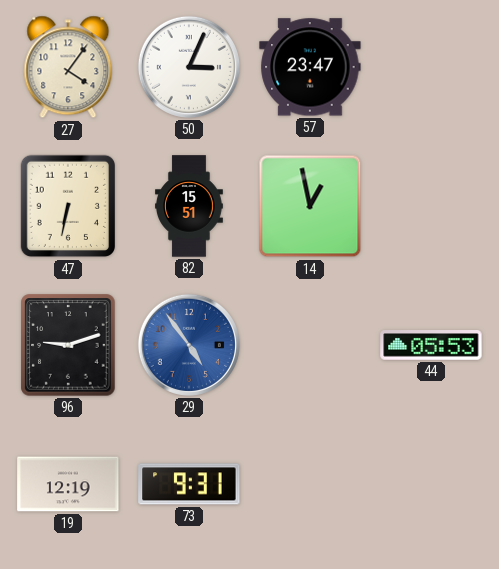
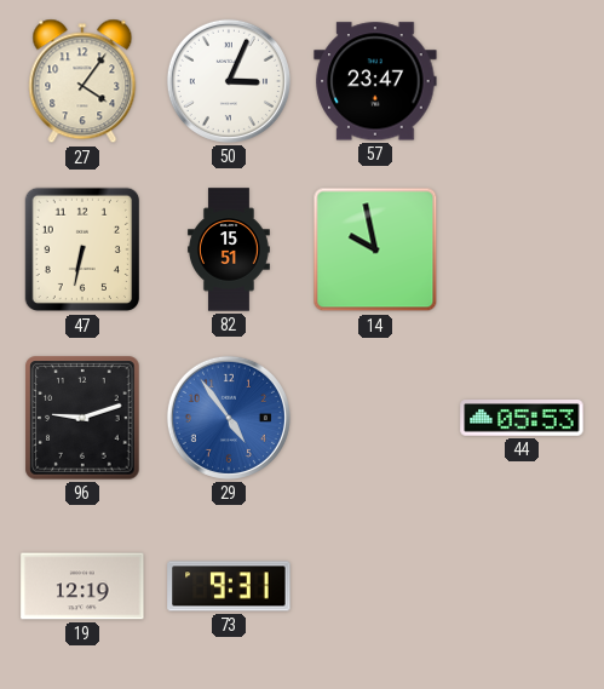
14: 12:58 -> 9:58 (375, 249)
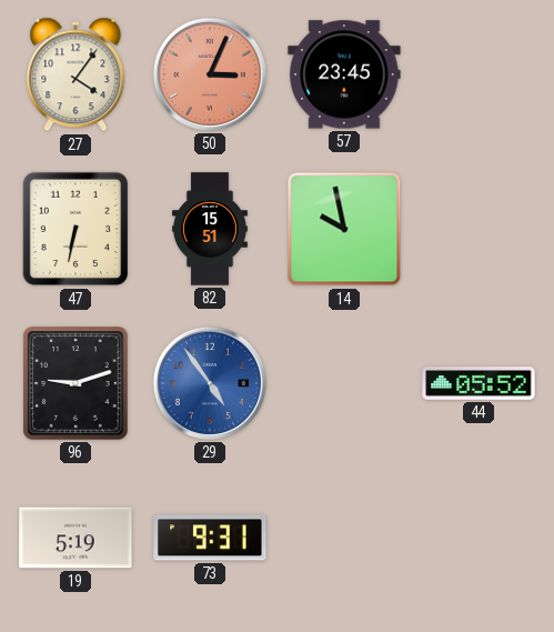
50 dial: white -> salmon (210, 74)
57: 23:47 -> 23:45 (344, 74)
44: 05:53 -> 05:52 (479, 383)
19: 12:19 -> 5:19 (75, 538)
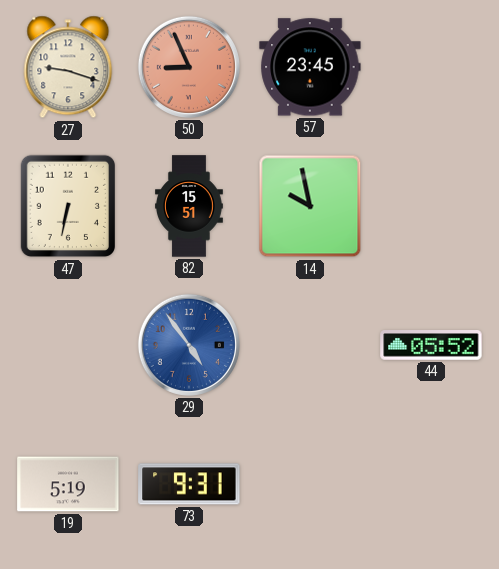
27: 4:06 -> 9:18 (68, 67)
50: 3:04 -> 8:56 (189, 67)
96: 9:12 -> none (75, 383)
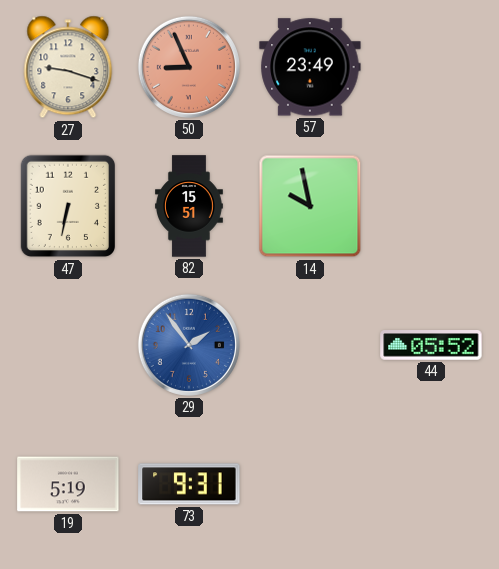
57: 23:45 -> 23:49 (310, 67)
29: 4:54 -> 1:54 (189, 345)
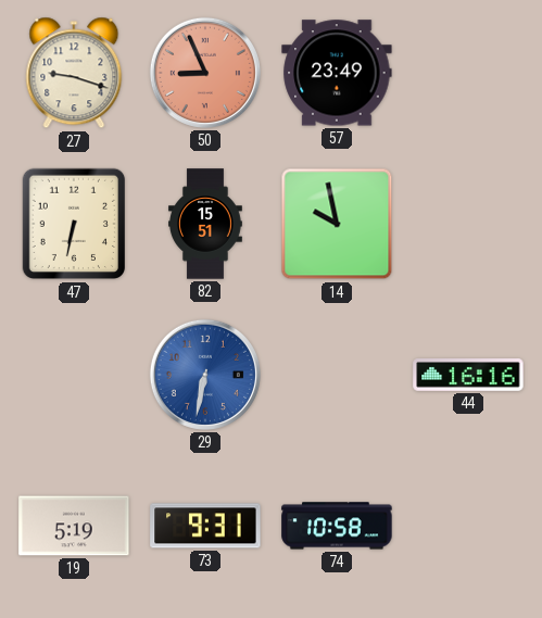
29: 1:54 -> 6:32 (205, 375)
44: 05:52 -> 16:16 (468, 375)
74: none -> 10:58 (337, 526)
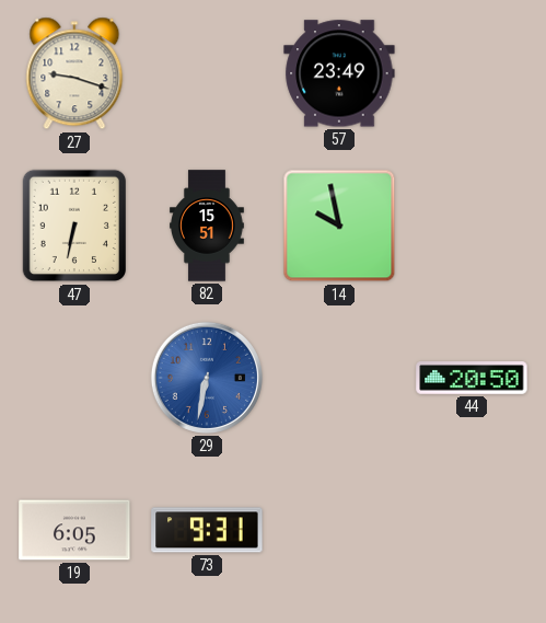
50: 8:56 -> none (205, 73)
44: 16:16 -> 20:50 (472, 378)
19: 5:19 -> 6:05 (74, 530)
74: 10:58 -> none (337, 526)
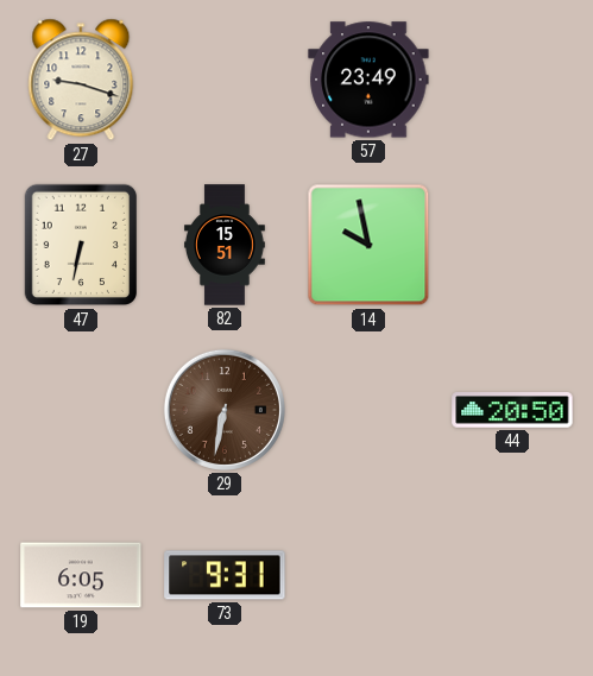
29 dial: blue -> brown (225, 410)
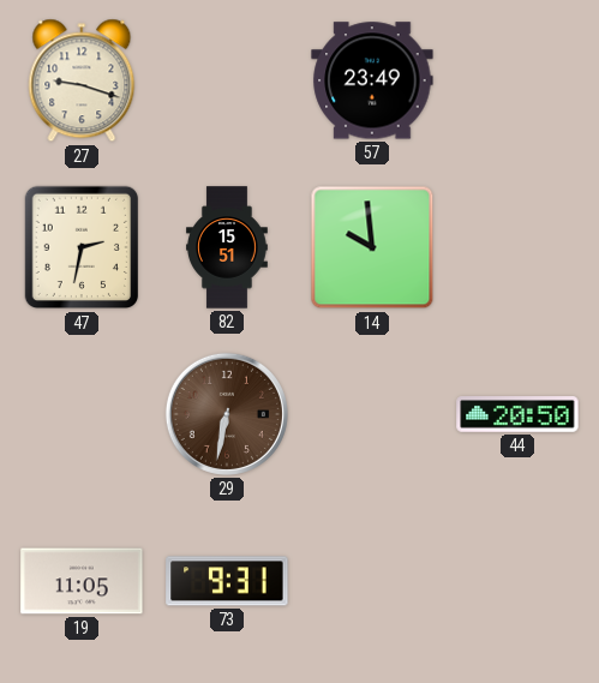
47: 6:32 -> 2:32 (80, 247)
14: 9:58 -> 9:59 (372, 247)
19: 6:05 -> 11:05 (82, 581)
